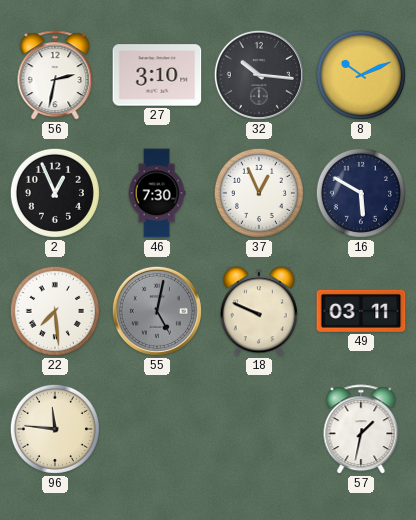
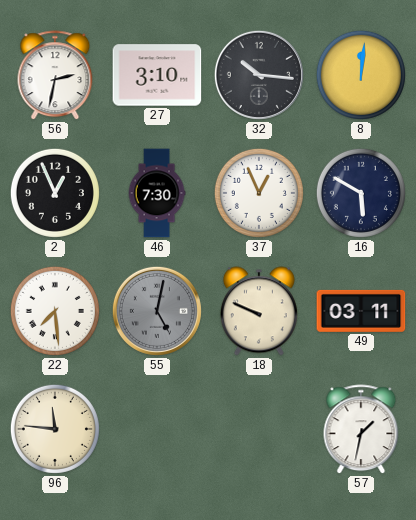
8: 10:11 -> 12:01 (361, 75)
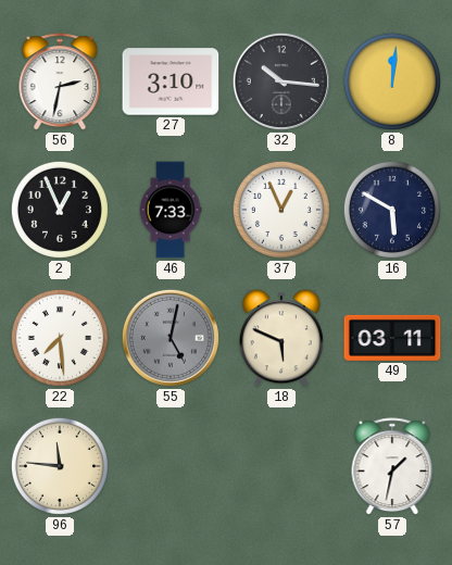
46: 7:30 -> 7:33 (171, 210)
18: 9:49 -> 5:49 (281, 338)
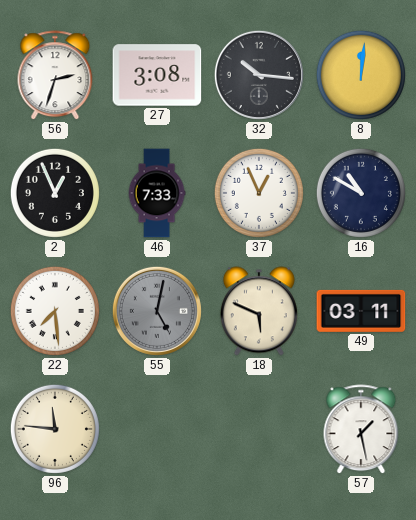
56: 2:32 -> 2:33 (55, 76)
27: 3:10 -> 3:08 (157, 75)
16: 5:50 -> 10:50 (361, 193)
57: 1:32 -> 1:28 (361, 430)
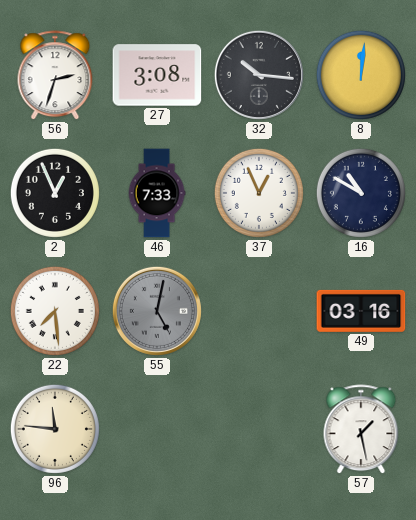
18: 5:49 -> none (259, 311)
49: 03:11 -> 03:16 (361, 311)
